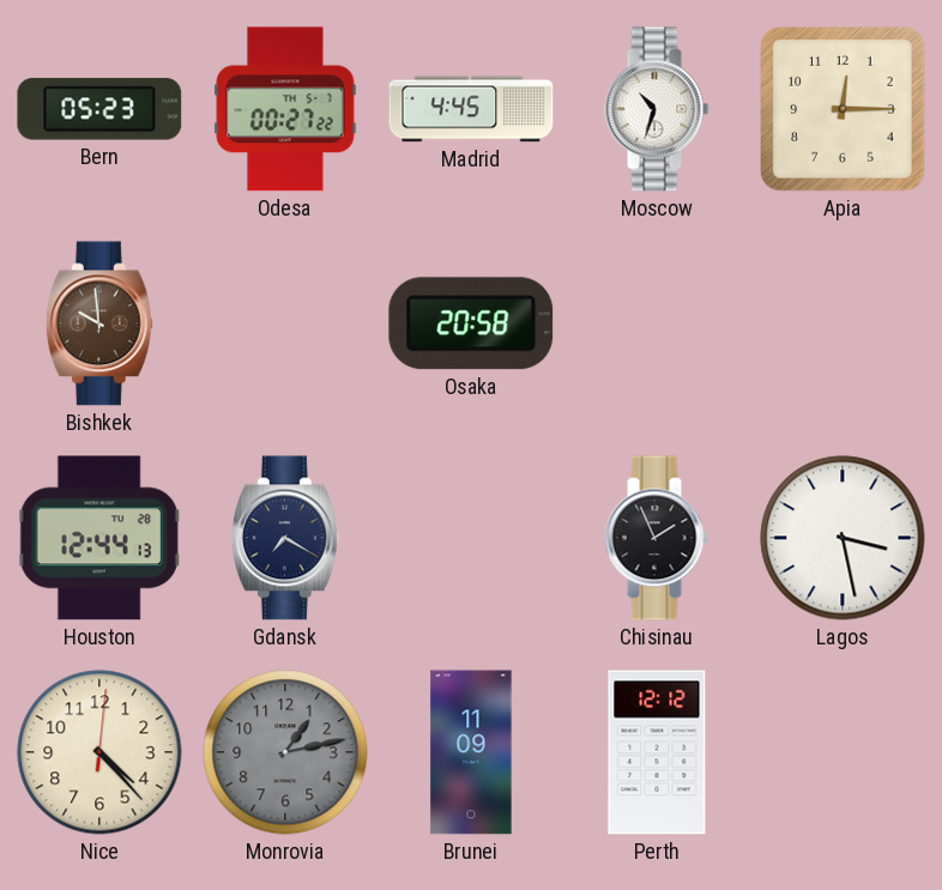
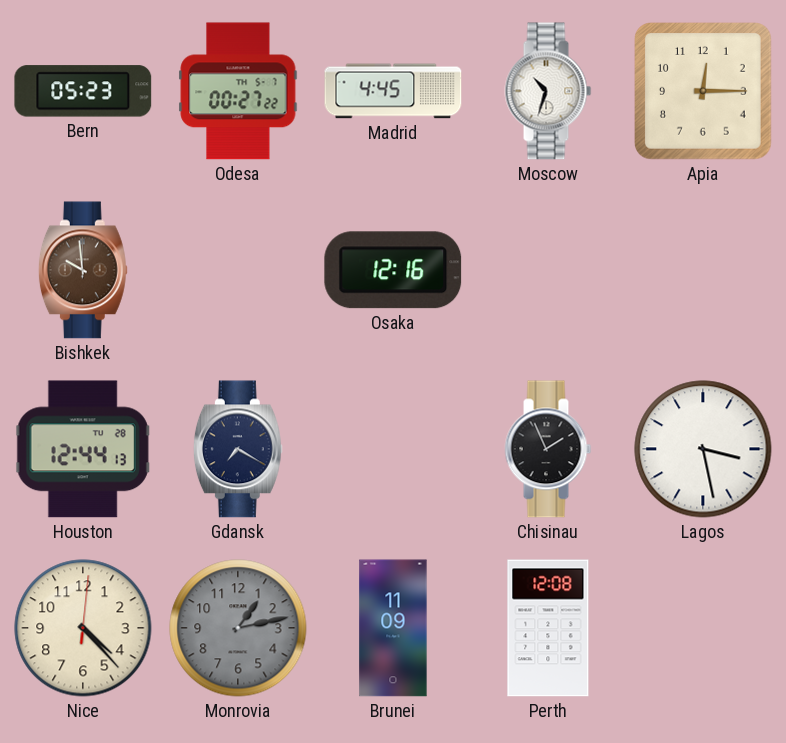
Osaka: 20:58 -> 12:16 (393, 270)
Perth: 12:12 -> 12:08 (548, 628)
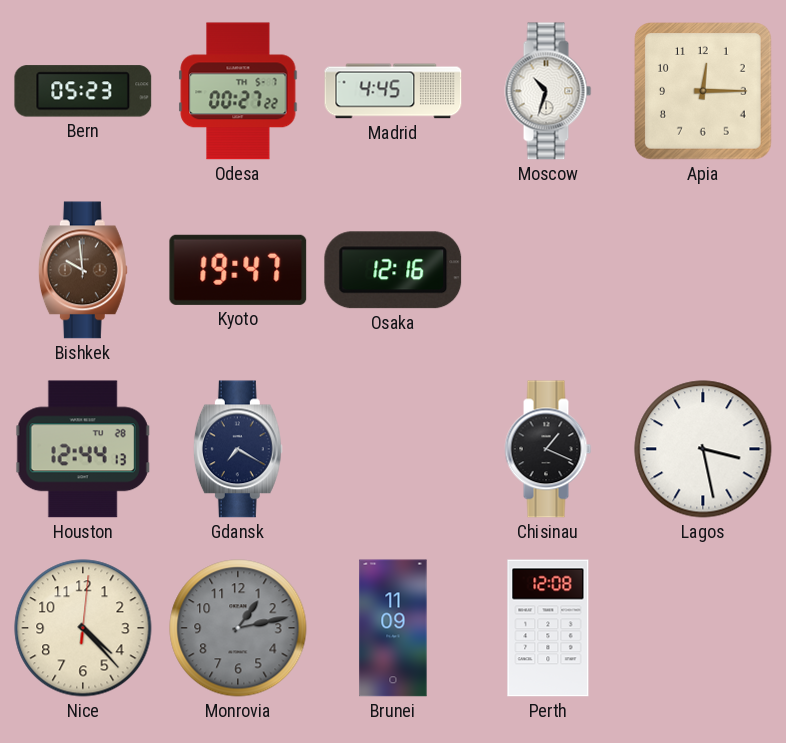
Kyoto: none -> 19:47 (238, 270)
Chisinau: 1:56 -> 1:19 (548, 449)
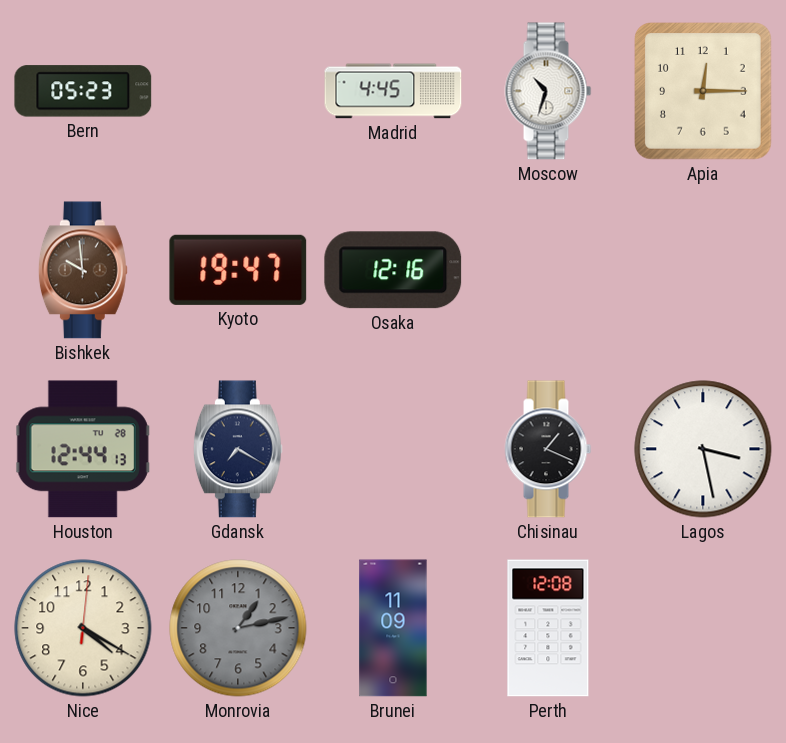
Odesa: 00:27 -> none (238, 91)
Nice: 4:23 -> 4:20 (83, 628)
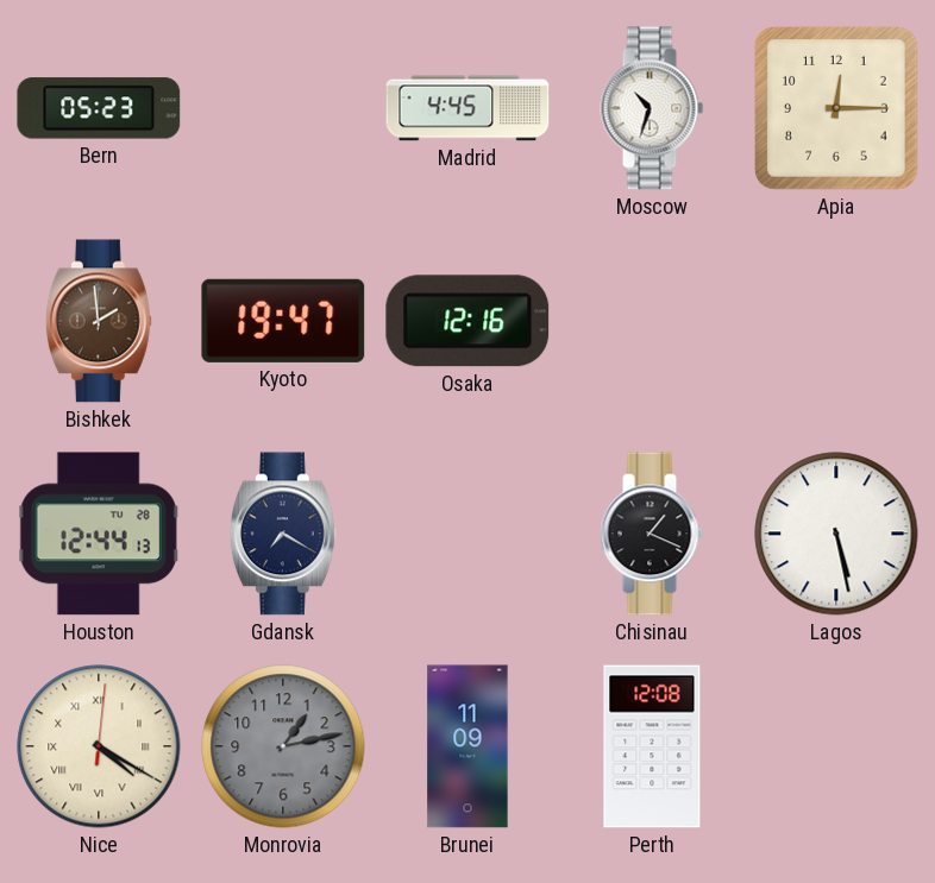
Bishkek: 9:59 -> 1:59 (99, 321)
Lagos: 3:28 -> 5:28 (836, 534)
Nice numerals: Arabic -> Roman (99, 746)
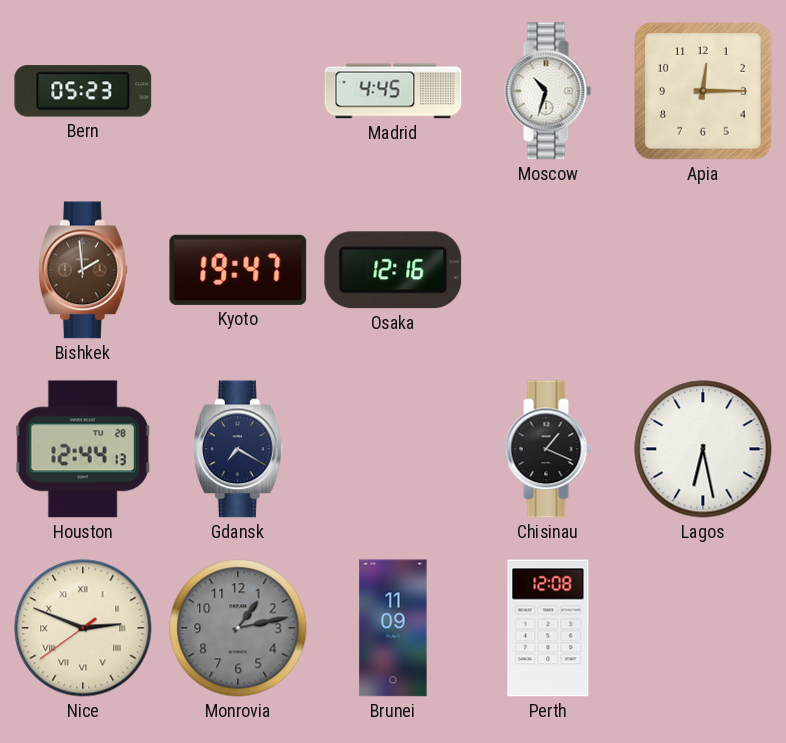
Lagos: 5:28 -> 6:28 (703, 449)
Nice: 4:20 -> 2:48 (83, 628)
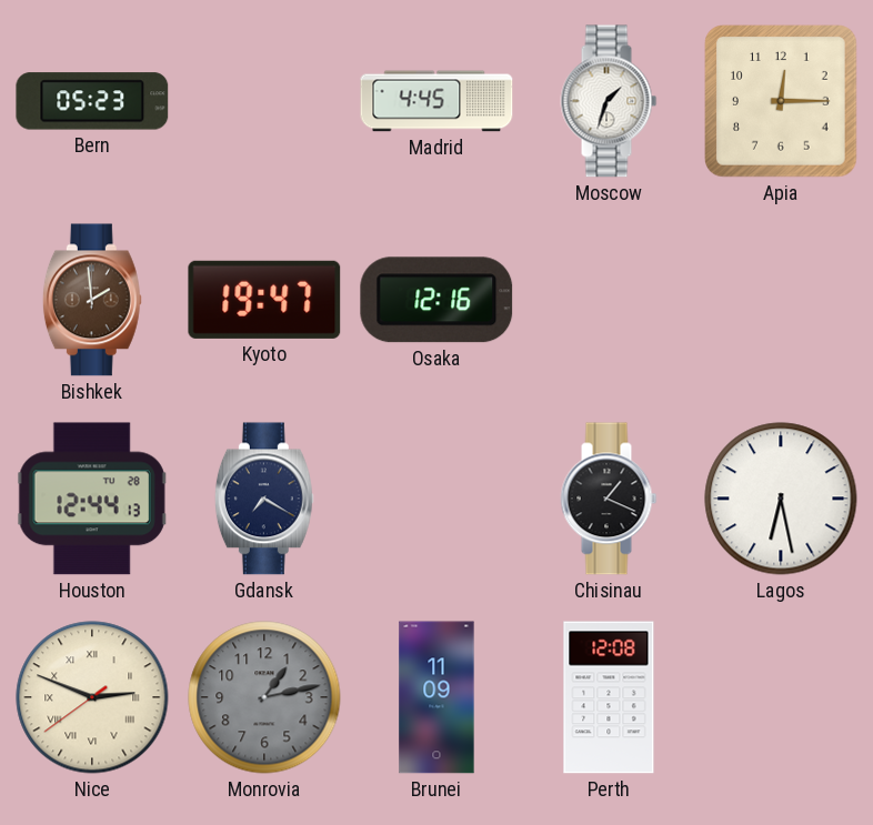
Moscow: 10:33 -> 1:33 (609, 101)
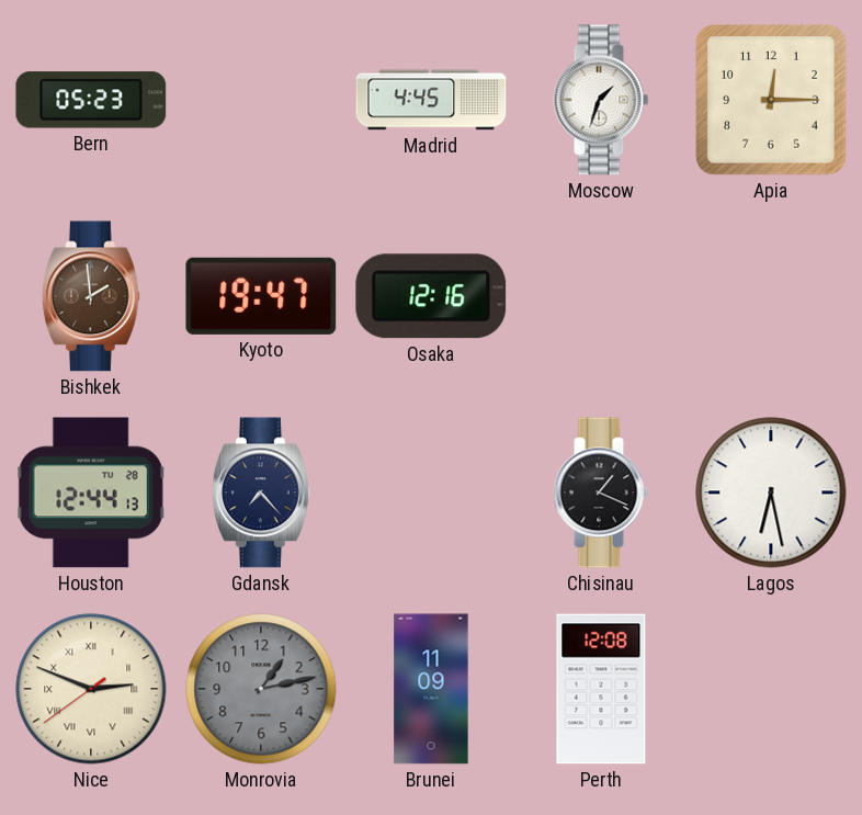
Gdansk: 7:20 -> 7:23 (261, 493)
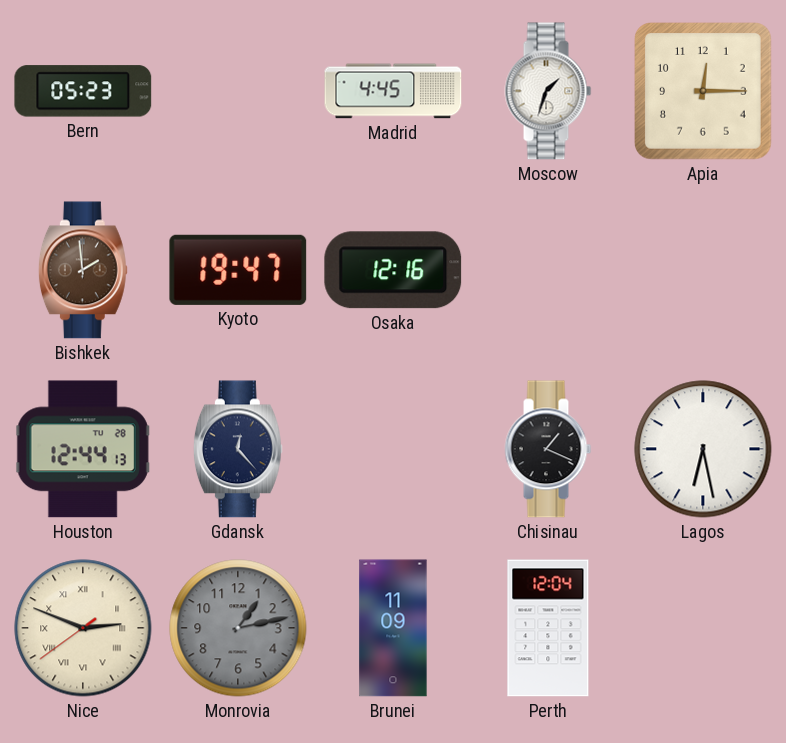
Gdansk: 7:23 -> 12:23 (238, 449)
Perth: 12:08 -> 12:04 (548, 628)
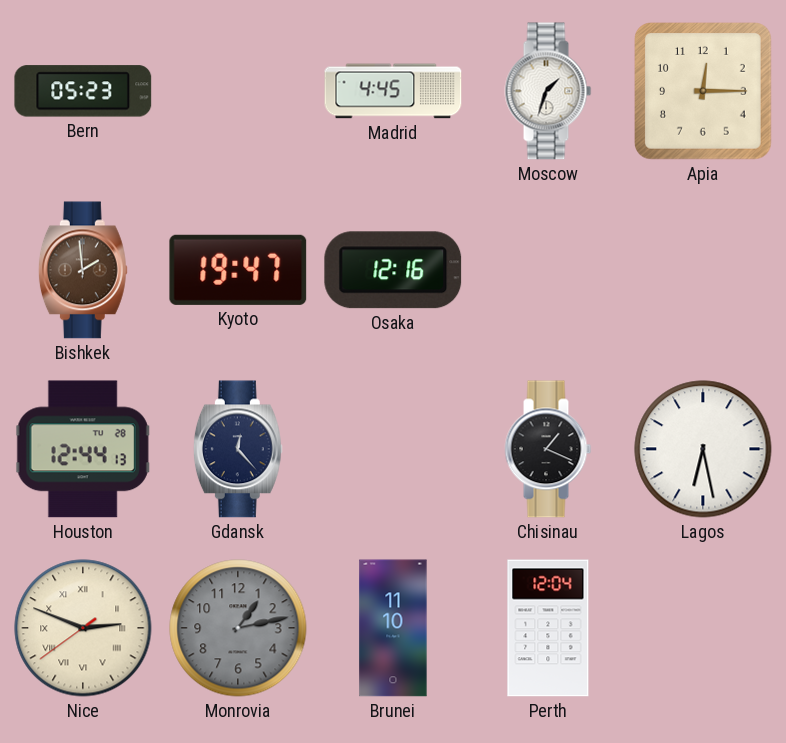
Brunei: 11:09 -> 11:10 (393, 628)
